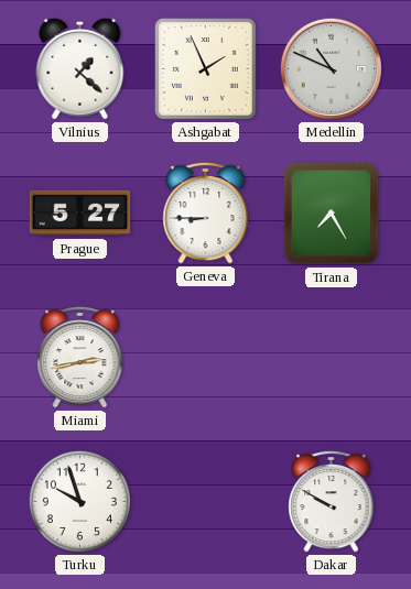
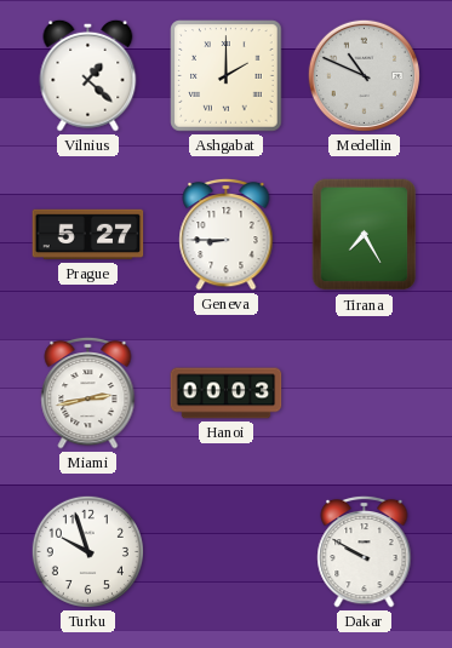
Ashgabat: 1:56 -> 2:00 (227, 76)
Hanoi: none -> 00:03 (227, 394)
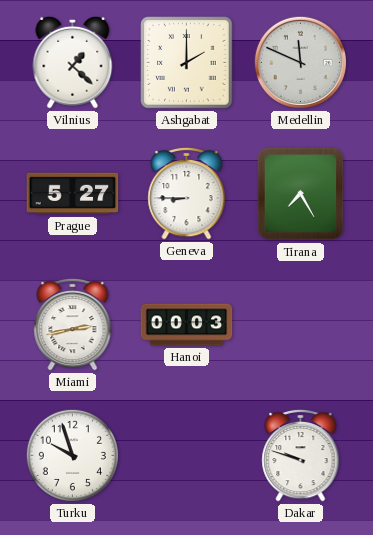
Medellin: 10:49 -> 11:49 (300, 62)
Dakar: 9:50 -> 9:48 (301, 455)
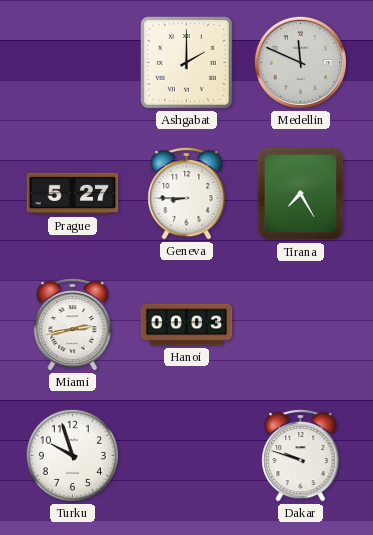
Vilnius: 1:22 -> none (73, 62)
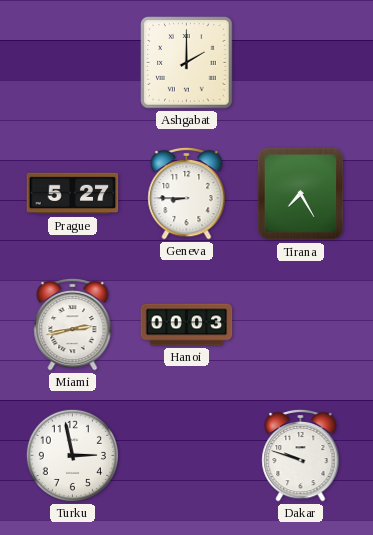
Medellin: 11:49 -> none (300, 62)
Turku: 9:57 -> 2:58 (72, 455)
